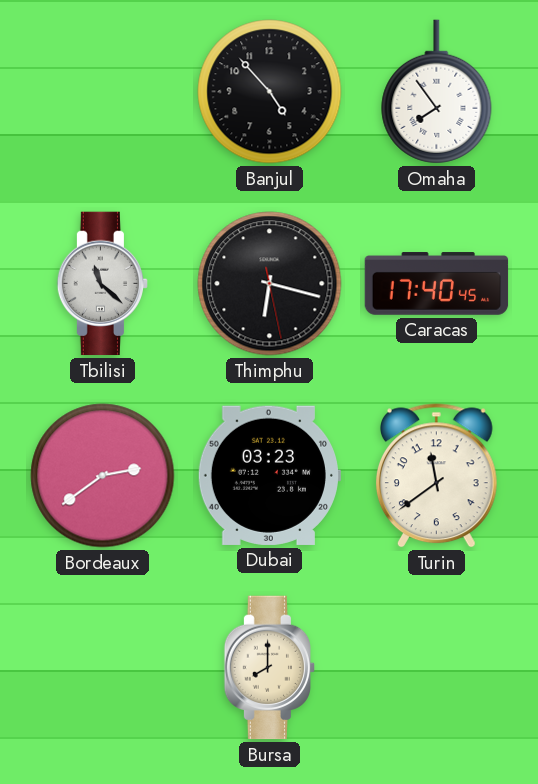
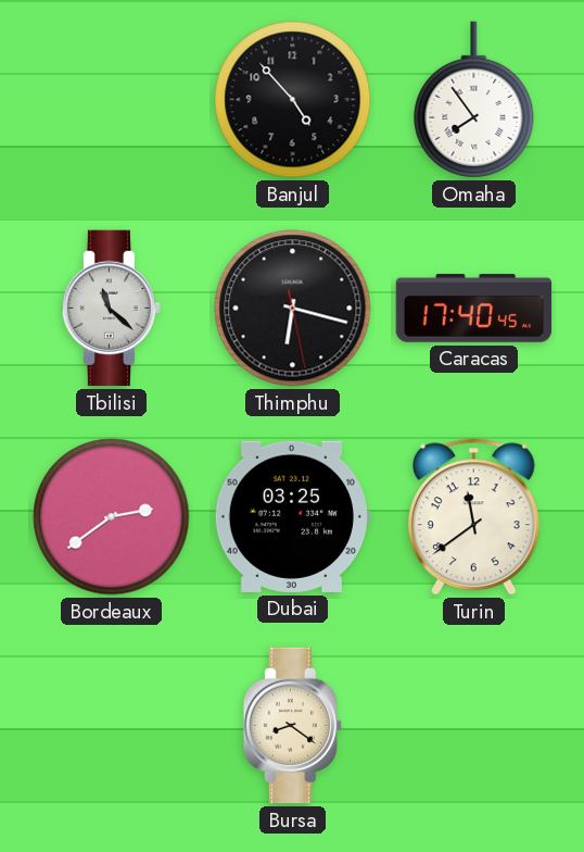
Dubai: 03:23 -> 03:25 (292, 516)
Bursa: 8:00 -> 8:21 (292, 726)
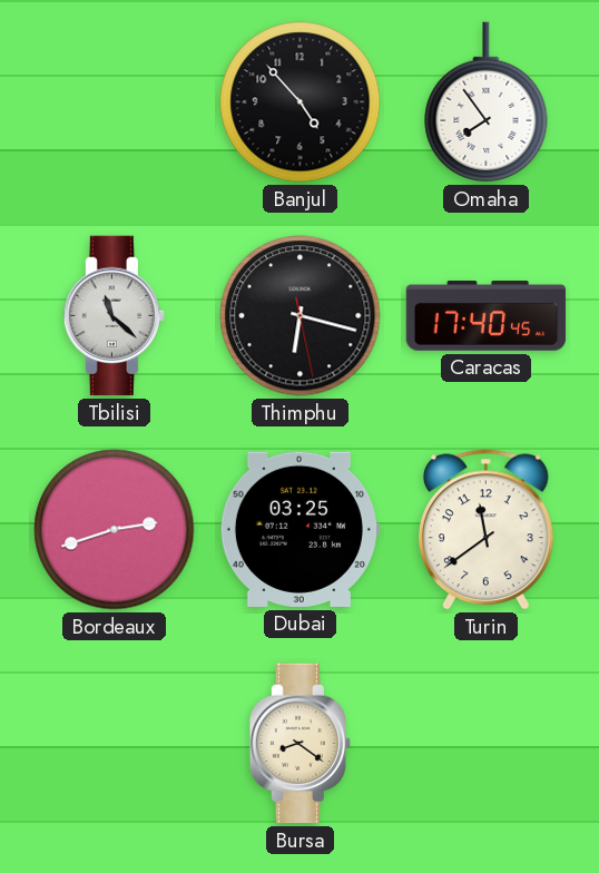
Bordeaux: 2:39 -> 2:42 (115, 530)
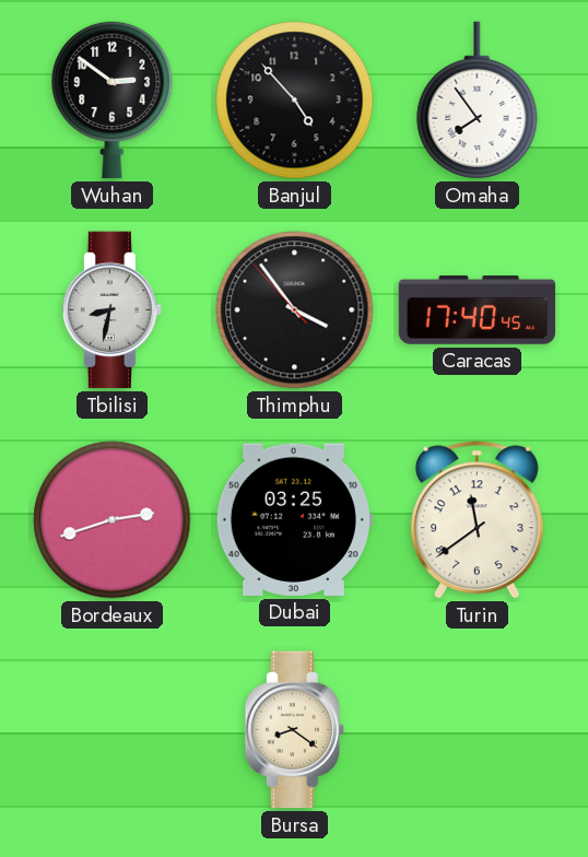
Wuhan: none -> 2:51 (113, 99)
Tbilisi: 11:22 -> 8:32 (111, 310)
Thimphu: 6:17 -> 3:53 (295, 310)
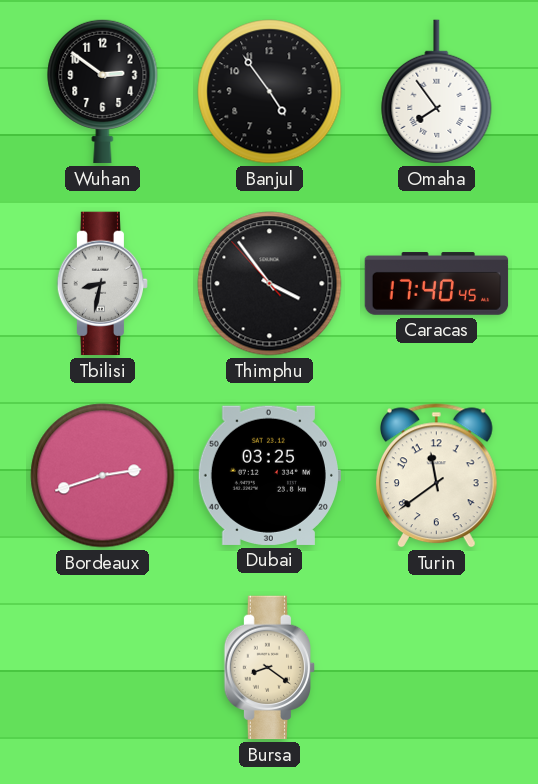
Banjul: 4:53 -> 4:54 (270, 92)
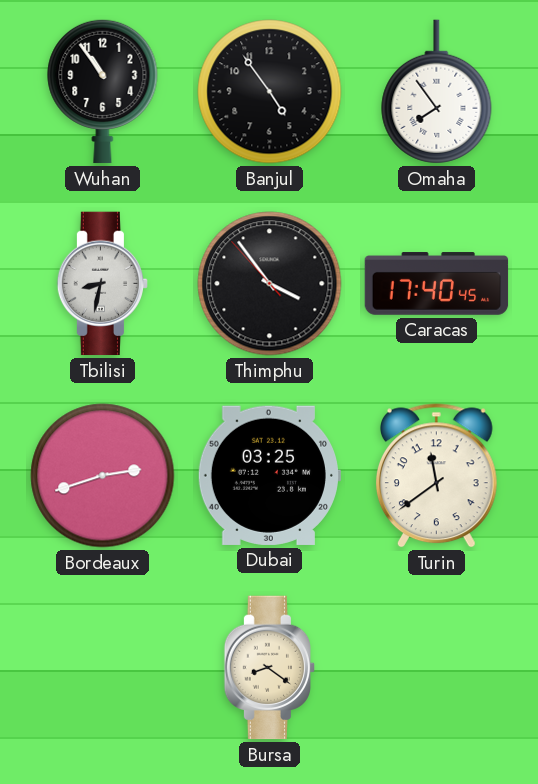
Wuhan: 2:51 -> 10:54 (103, 91)
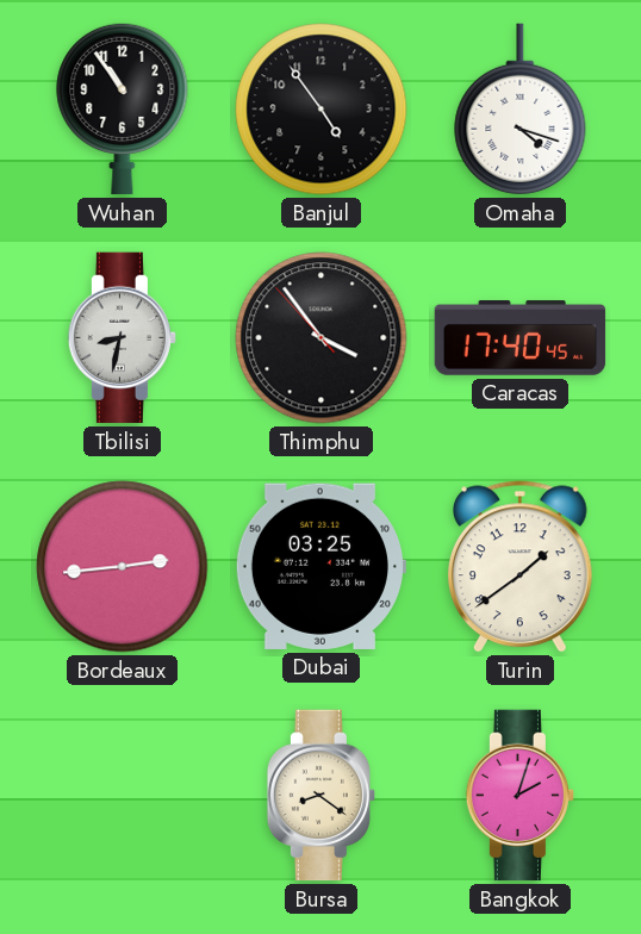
Omaha: 7:54 -> 4:18 (521, 110)
Bordeaux: 2:42 -> 2:44 (123, 567)
Turin: 11:39 -> 1:39 (519, 567)
Bangkok: none -> 2:03 (519, 796)
